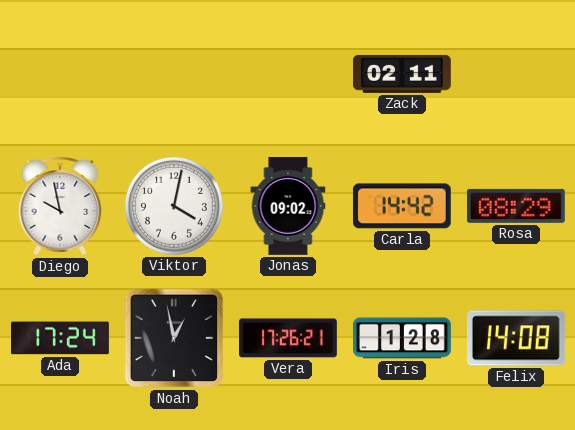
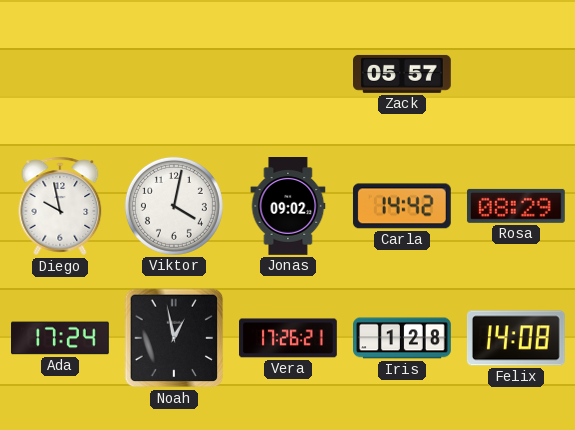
Zack: 02:11 -> 05:57 (403, 74)
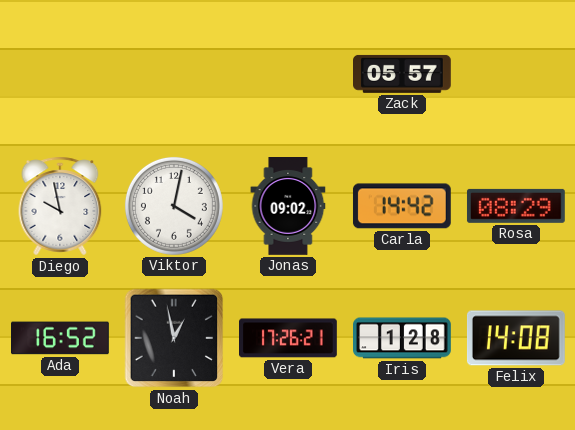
Ada: 17:24 -> 16:52 (61, 338)
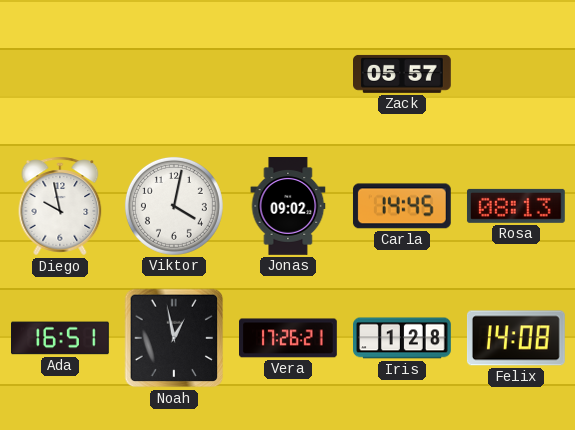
Carla: 14:42 -> 14:45 (402, 206)
Rosa: 08:29 -> 08:13 (516, 206)
Ada: 16:52 -> 16:51 (61, 338)
